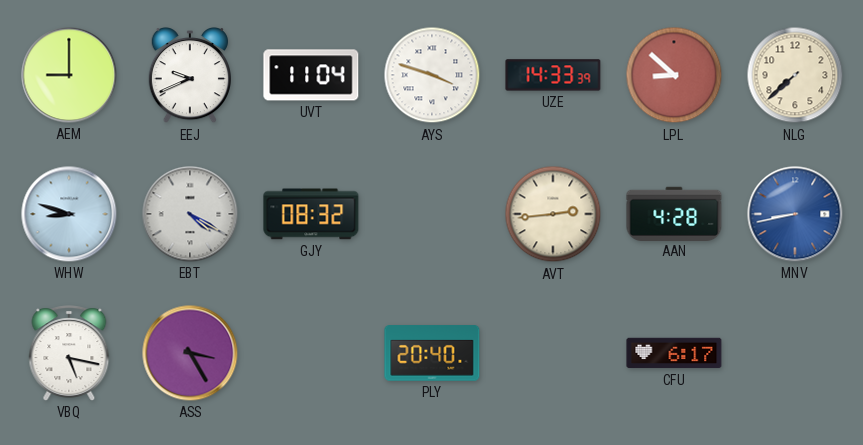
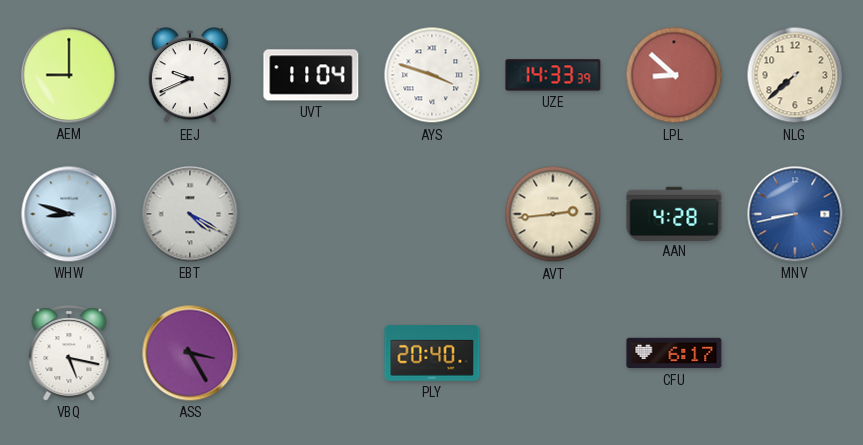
GJY: 08:32 -> none (311, 214)
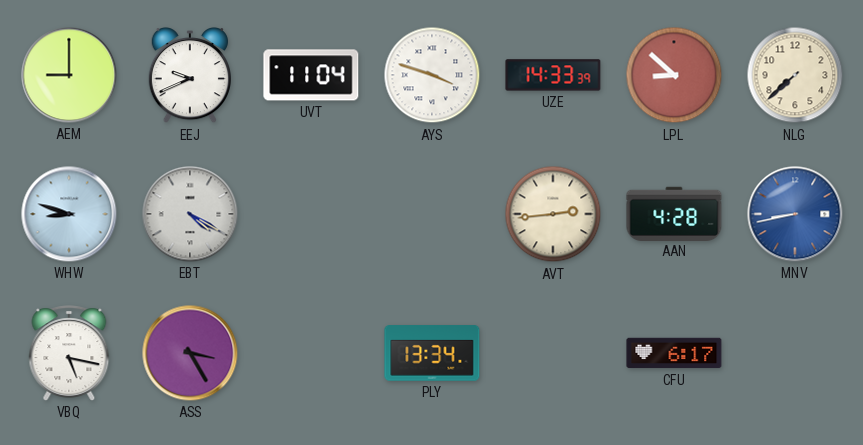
PLY: 20:40 -> 13:34 (432, 353)
